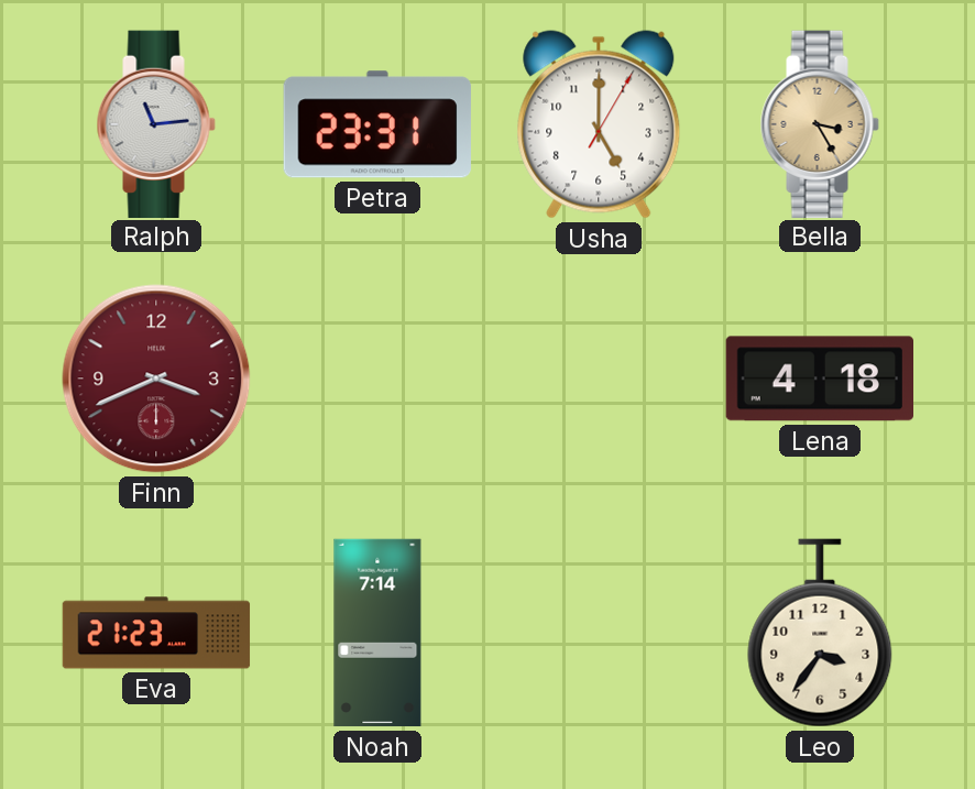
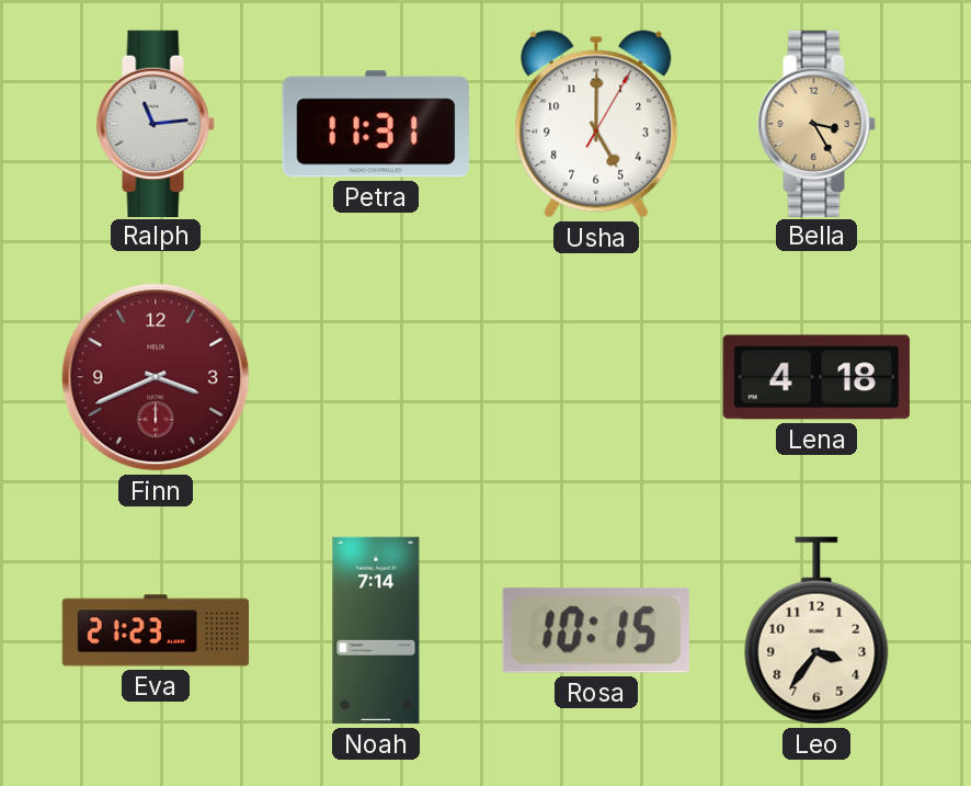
Petra: 23:31 -> 11:31 (376, 124)
Rosa: none -> 10:15 (596, 630)
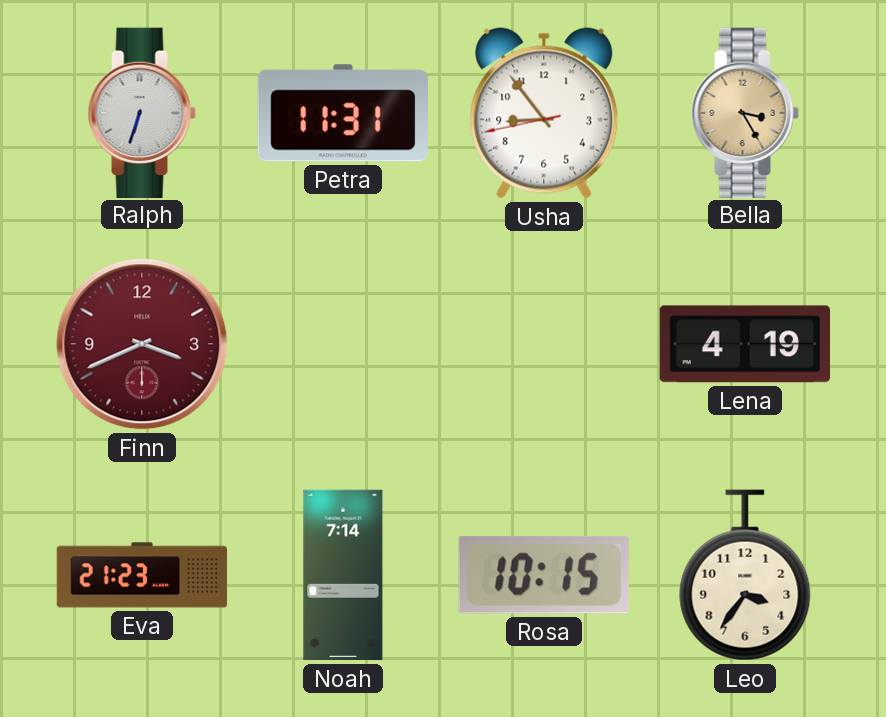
Ralph: 11:14 -> 6:33 (142, 112)
Usha: 5:00 -> 8:53 (544, 113)
Lena: 4:18 -> 4:19 (744, 344)
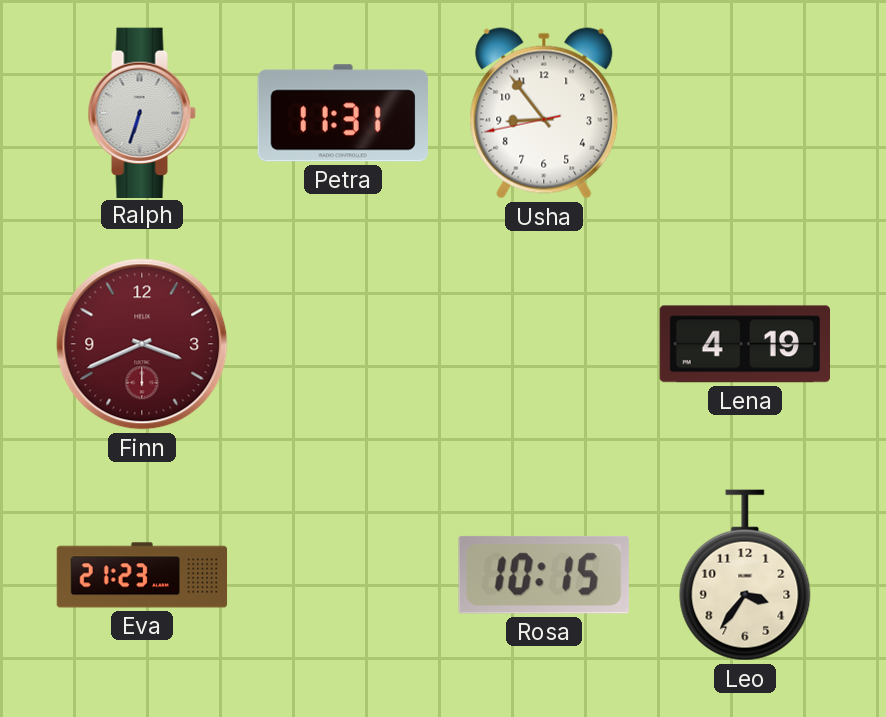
Bella: 3:25 -> none (745, 112)
Noah: 7:14 -> none (343, 575)
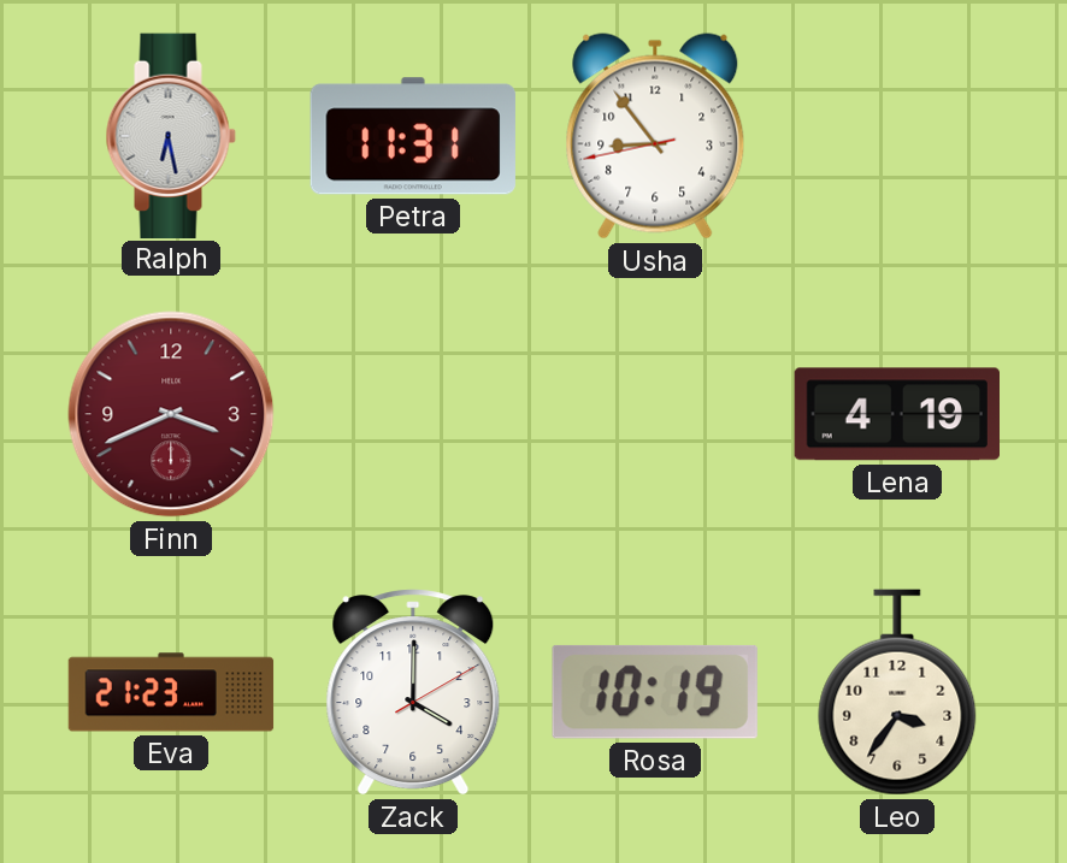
Ralph: 6:33 -> 6:28 (171, 135)
Zack: none -> 4:00 (413, 692)
Rosa: 10:15 -> 10:19 (655, 692)
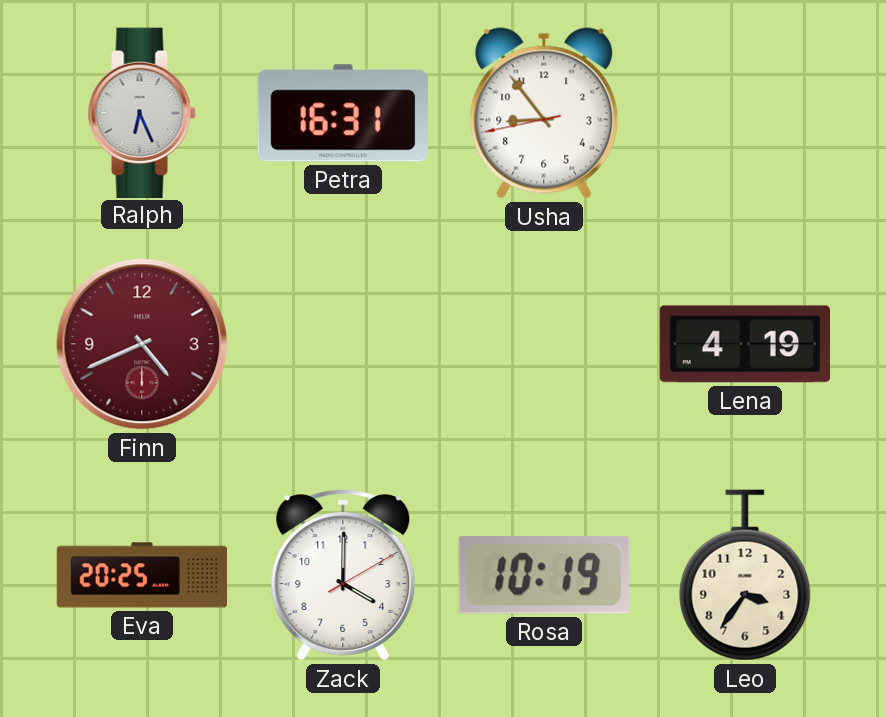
Ralph: 6:28 -> 6:26 (142, 112)
Petra: 11:31 -> 16:31 (343, 113)
Finn: 3:41 -> 4:41 (142, 344)
Eva: 21:23 -> 20:25 (142, 575)
